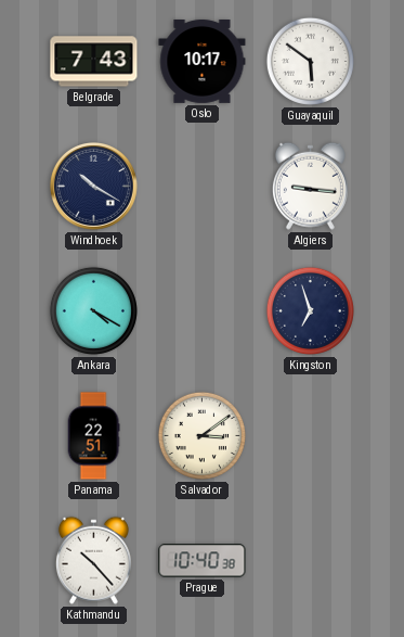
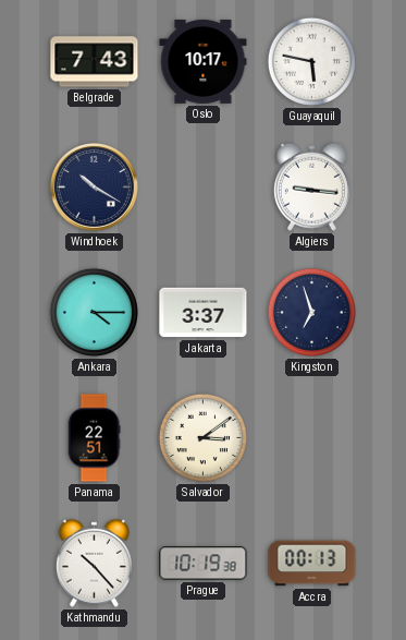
Guayaquil: 5:51 -> 5:47 (311, 61)
Ankara: 4:20 -> 4:15 (94, 312)
Jakarta: none -> 3:37 (204, 313)
Prague: 10:40 -> 10:19 (204, 564)
Accra: none -> 00:13 (312, 564)
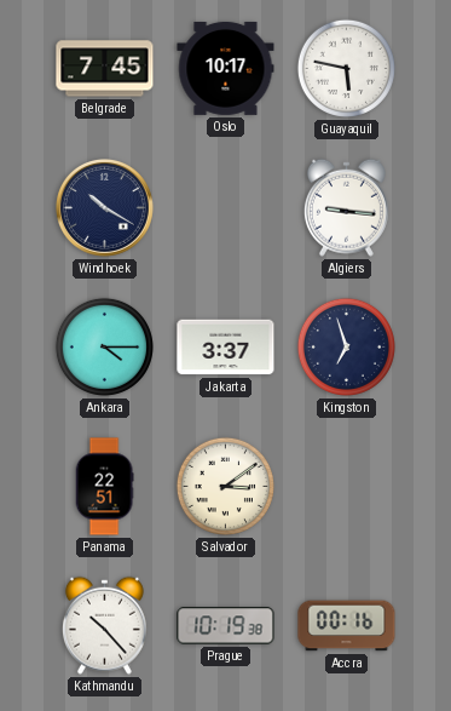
Belgrade: 7:43 -> 7:45 (105, 69)
Accra: 00:13 -> 00:16 (347, 626)
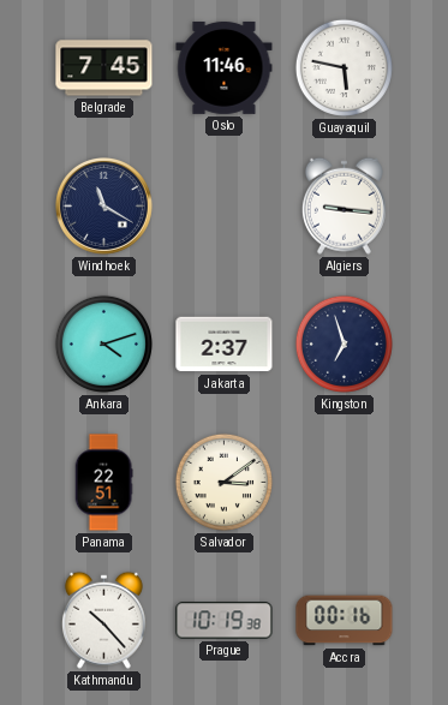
Oslo: 10:17 -> 11:46 (225, 67)
Windhoek: 10:20 -> 11:20 (103, 205)
Ankara: 4:15 -> 4:12 (103, 343)
Jakarta: 3:37 -> 2:37 (225, 345)
